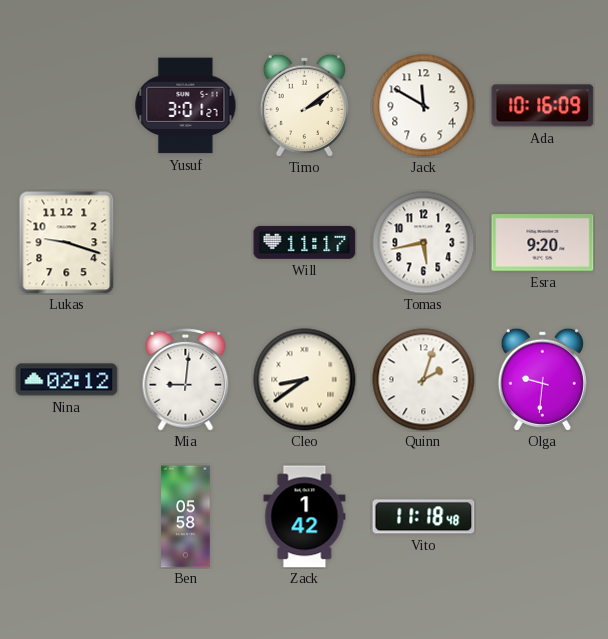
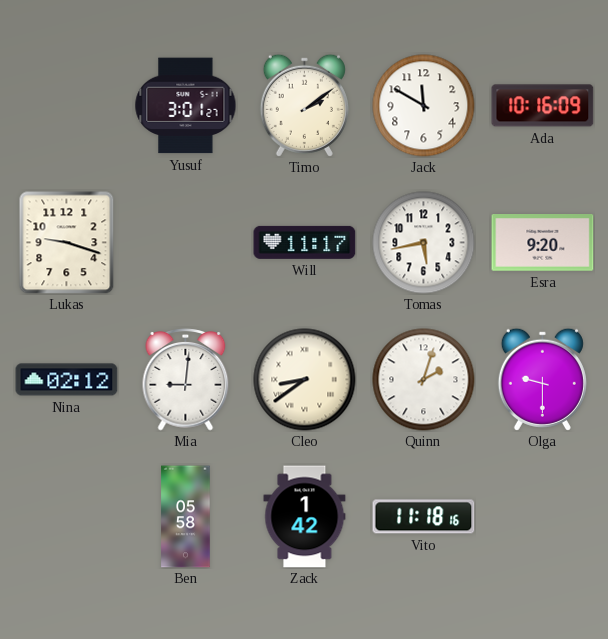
Olga: 9:31 -> 9:30 (542, 379)
Vito: 11:18:48 -> 11:18:16 (424, 517)
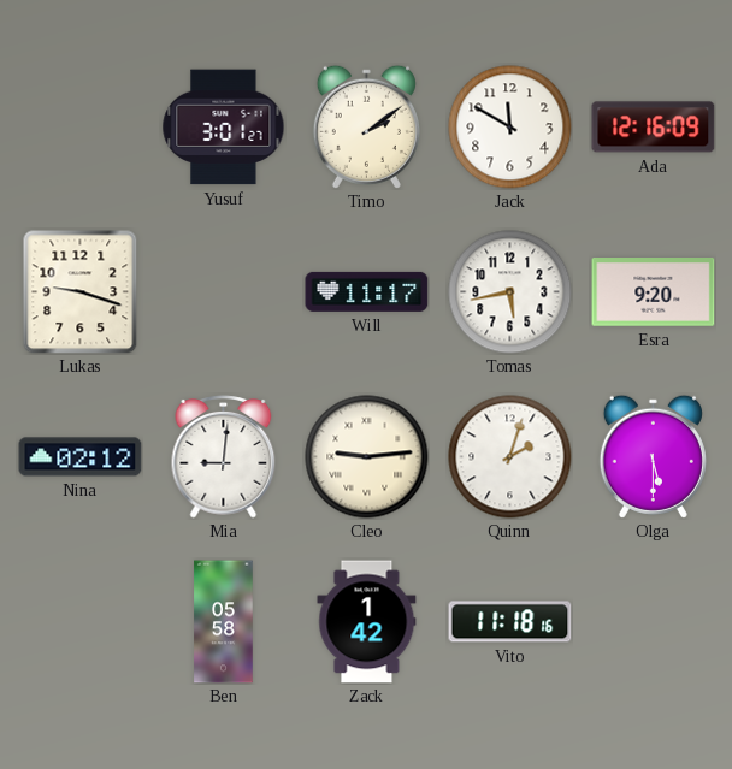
Ada: 10:16 -> 12:16 (654, 128)
Cleo: 8:39 -> 9:14 (367, 457)
Olga: 9:30 -> 5:30 (653, 456)
